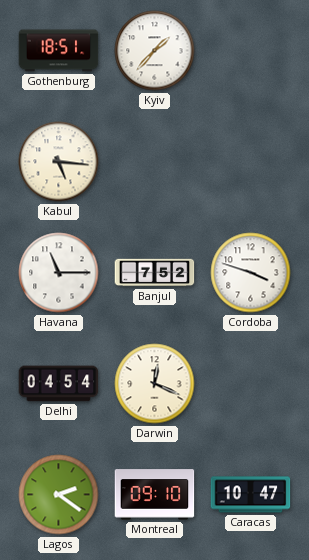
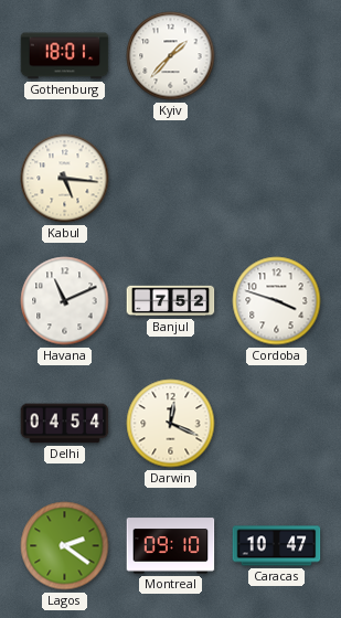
Gothenburg: 18:51 -> 18:01 (65, 56)
Havana: 11:15 -> 11:11 (65, 301)
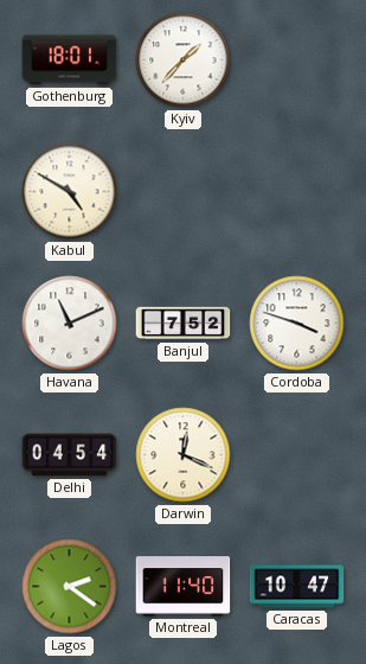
Kabul: 5:16 -> 4:50 (70, 192)
Montreal: 09:10 -> 11:40 (184, 587)
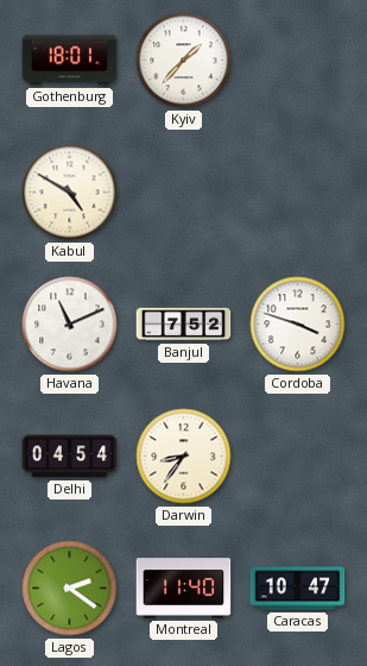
Darwin: 12:19 -> 8:36 (184, 457)
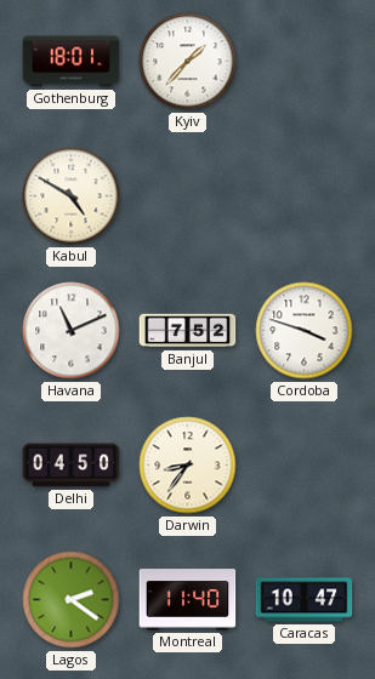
Delhi: 04:54 -> 04:50 (72, 466)
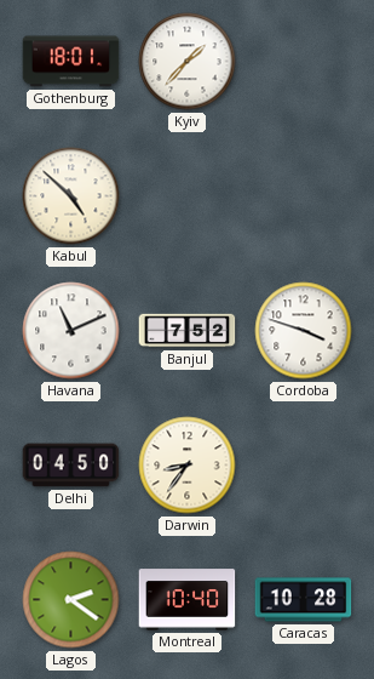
Kabul: 4:50 -> 4:52 (71, 196)
Montreal: 11:40 -> 10:40 (188, 600)
Caracas: 10:47 -> 10:28 (304, 600)
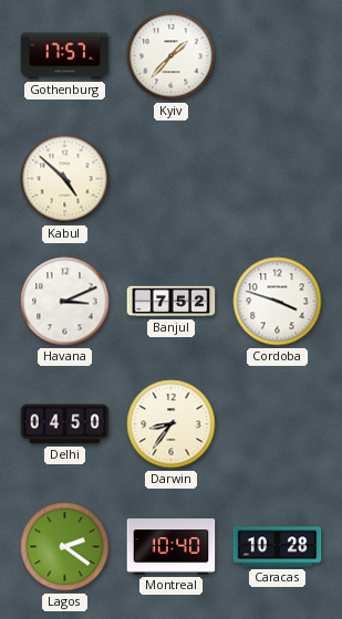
Gothenburg: 18:01 -> 17:57 (65, 56)
Havana: 11:11 -> 3:11 (65, 302)
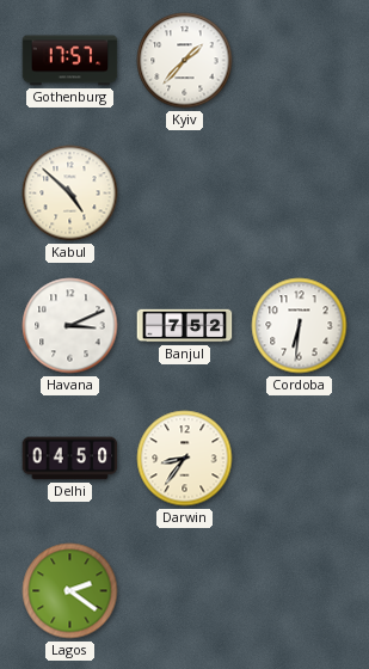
Cordoba: 3:48 -> 6:31 (300, 326)
Montreal: 10:40 -> none (172, 547)
Caracas: 10:28 -> none (278, 547)
